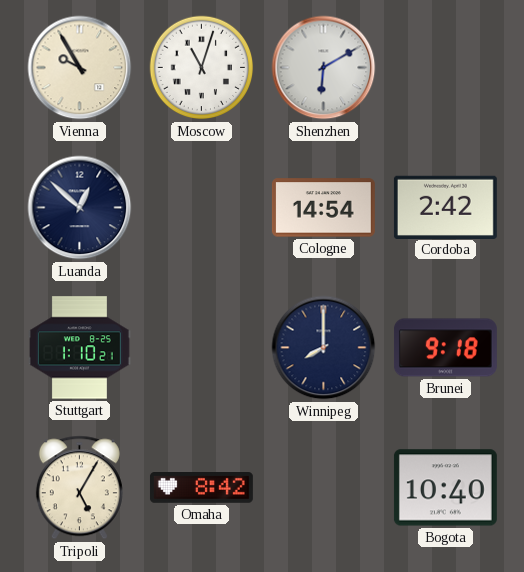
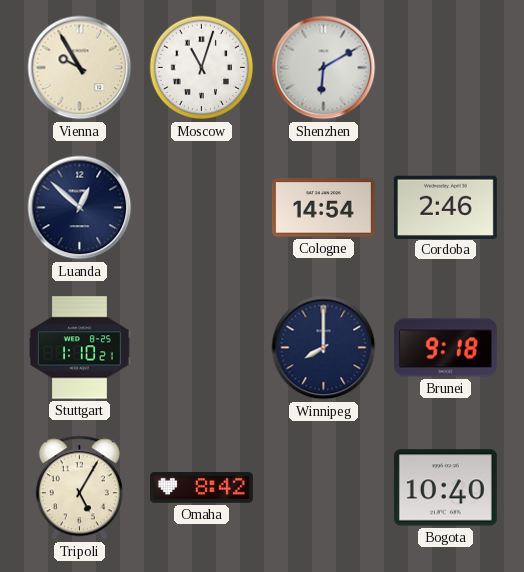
Cordoba: 2:42 -> 2:46 (445, 207)
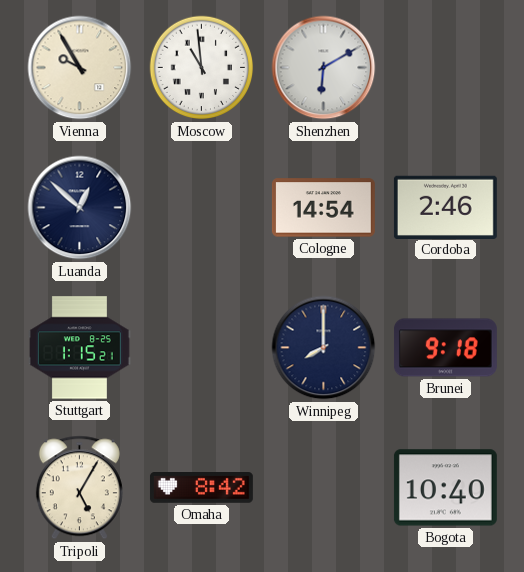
Moscow: 11:03 -> 10:59 (202, 68)
Stuttgart: 1:10 -> 1:15 (79, 348)
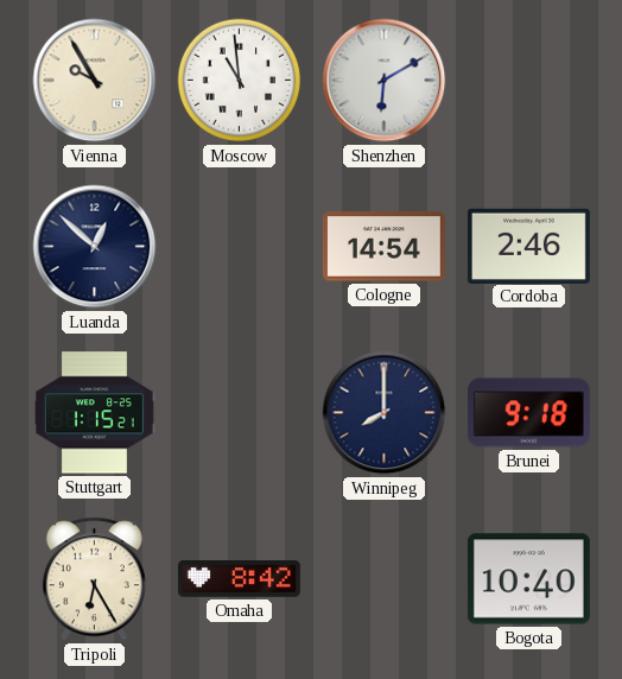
Tripoli: 5:05 -> 6:25 (94, 579)
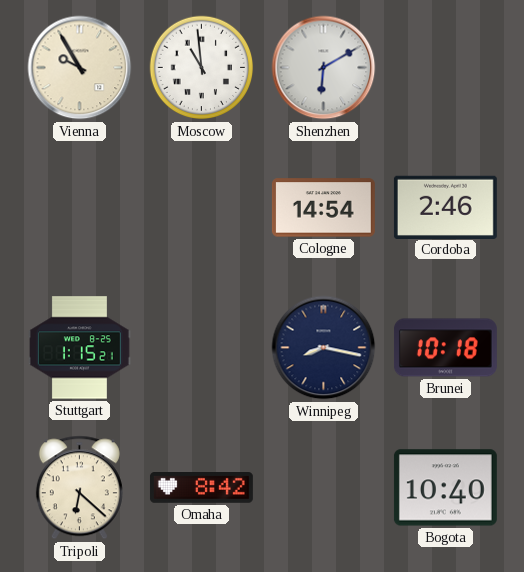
Luanda: 12:52 -> none (95, 247)
Winnipeg: 8:00 -> 8:17 (324, 348)
Brunei: 9:18 -> 10:18 (445, 348)
Tripoli: 6:25 -> 6:22 (79, 488)
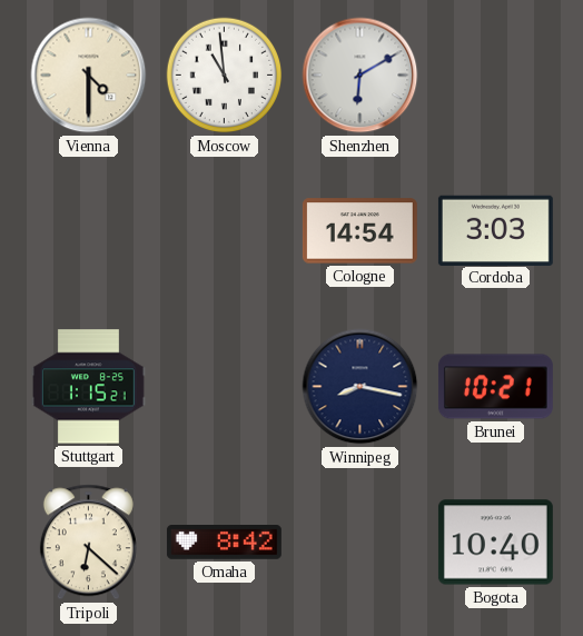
Vienna: 9:55 -> 4:30 (89, 76)
Cordoba: 2:46 -> 3:03 (495, 230)
Brunei: 10:18 -> 10:21 (495, 387)
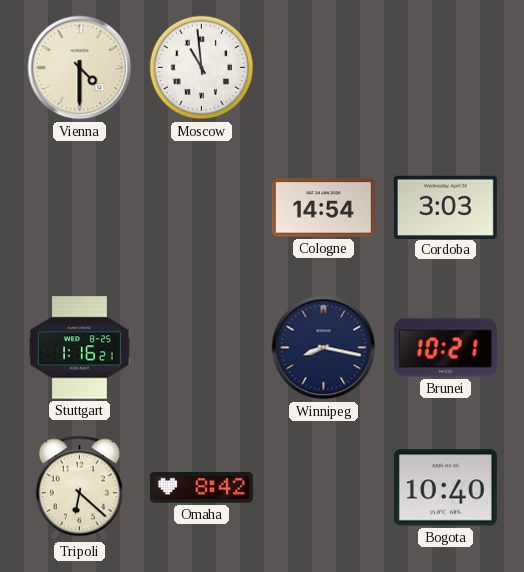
Shenzhen: 6:10 -> none (360, 76)
Stuttgart: 1:15 -> 1:16 (79, 348)
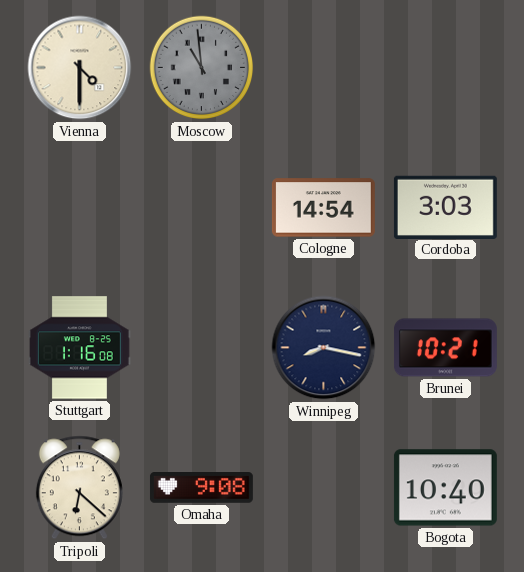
Moscow dial: white -> grey (202, 68)
Stuttgart: 1:16:21 -> 1:16:08 (79, 348)
Omaha: 8:42 -> 9:08 (201, 488)
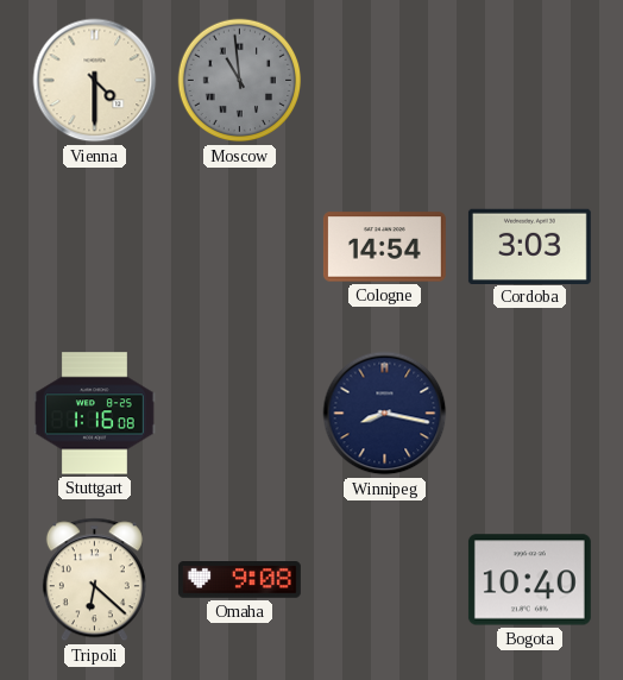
Brunei: 10:21 -> none (445, 348)
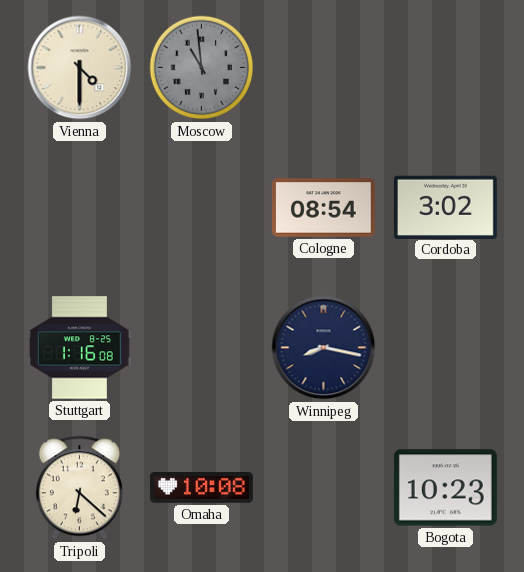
Cologne: 14:54 -> 08:54 (323, 208)
Cordoba: 3:03 -> 3:02 (445, 207)
Omaha: 9:08 -> 10:08 (201, 488)
Bogota: 10:40 -> 10:23 (445, 488)
